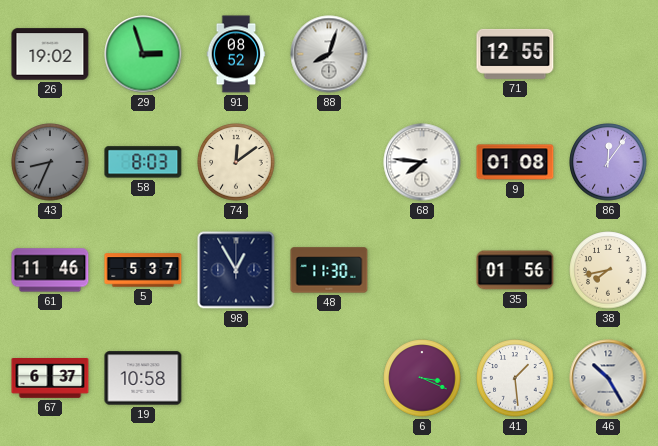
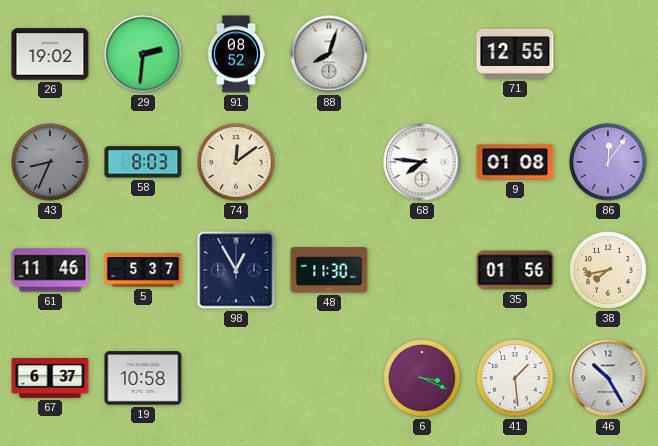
29: 2:57 -> 2:31 (143, 54)
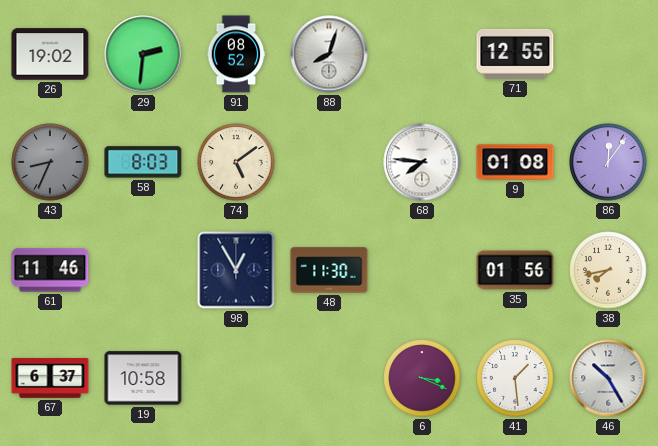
74: 12:09 -> 5:09 (236, 162)
5: 5:37 -> none (143, 270)
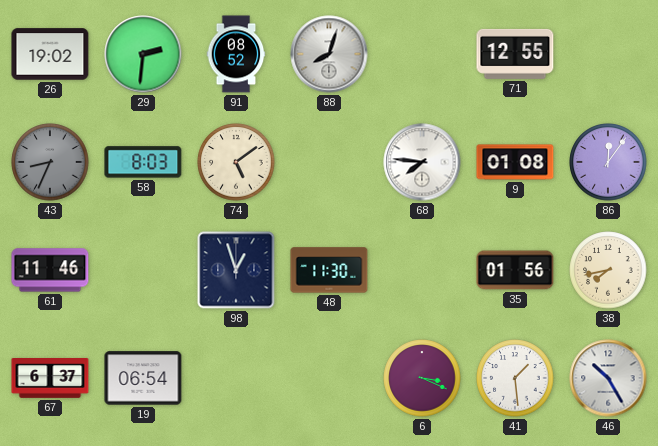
98: 12:55 -> 12:57 (236, 270)
19: 10:58 -> 06:54 (143, 378)
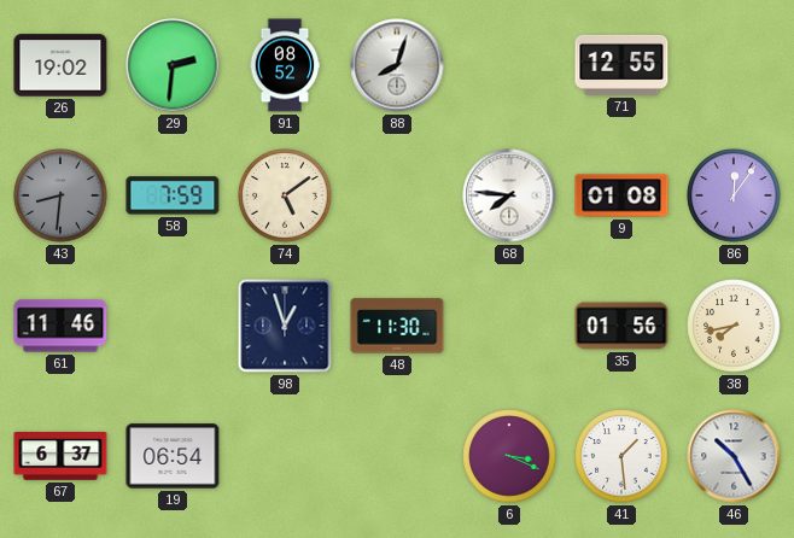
43: 8:34 -> 8:31 (60, 195)
58: 8:03 -> 7:59 (173, 195)
